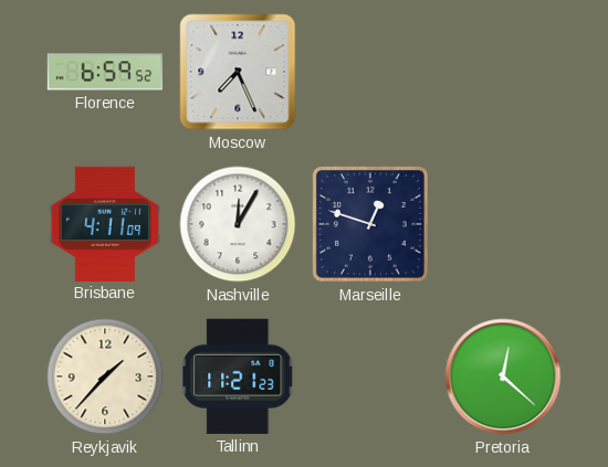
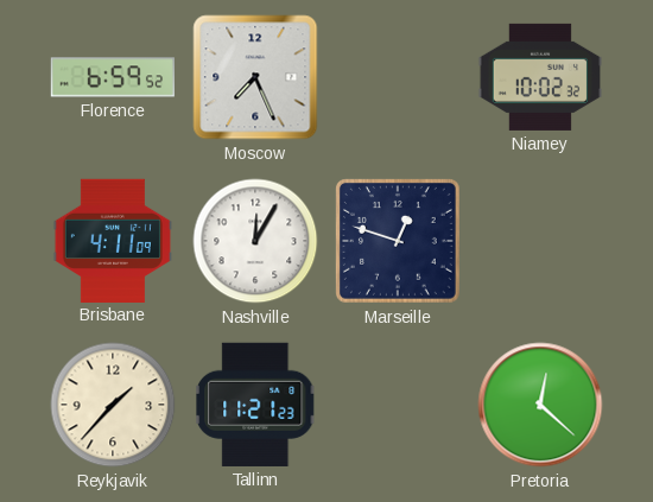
Niamey: none -> 10:02 (539, 77)
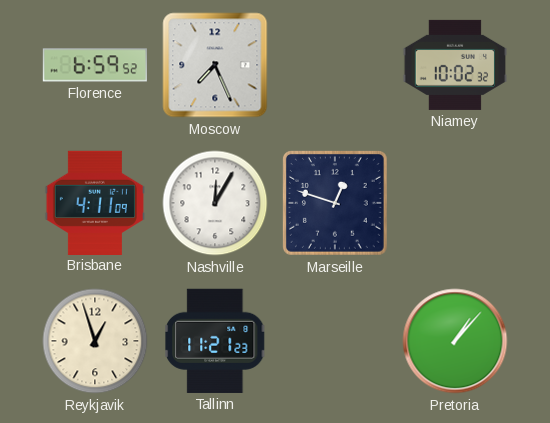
Reykjavik: 1:37 -> 12:57 (95, 341)
Pretoria: 12:22 -> 1:07 (455, 341)
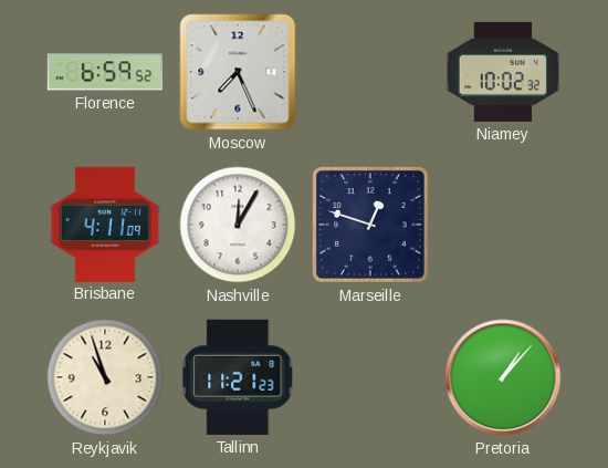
Reykjavik: 12:57 -> 10:57 (105, 377)
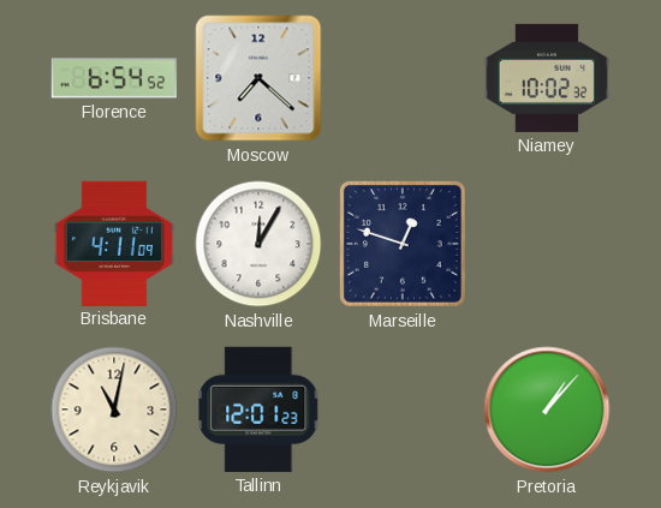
Florence: 6:59 -> 6:54 (113, 78)
Moscow: 7:26 -> 7:22 (258, 78)
Reykjavik: 10:57 -> 11:02 (114, 410)
Tallinn: 11:21 -> 12:01 (258, 410)
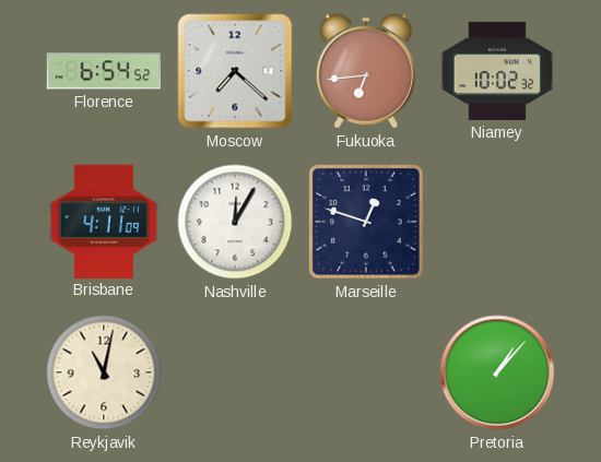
Fukuoka: none -> 6:44 (366, 71)
Tallinn: 12:01 -> none (258, 410)
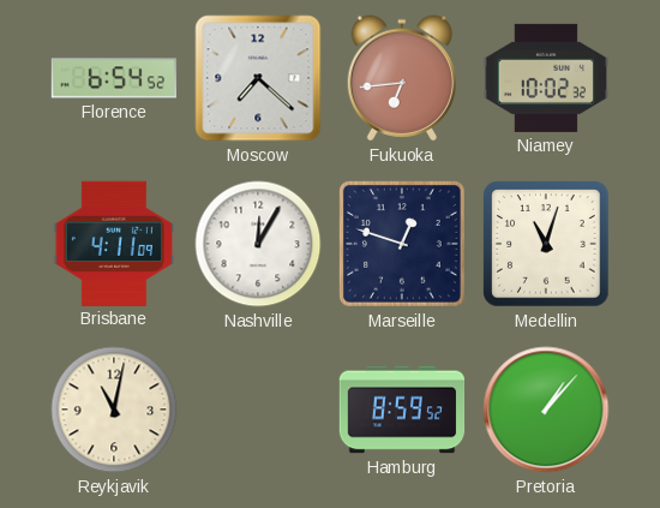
Medellin: none -> 11:03 (546, 244)
Hamburg: none -> 8:59 (402, 410)
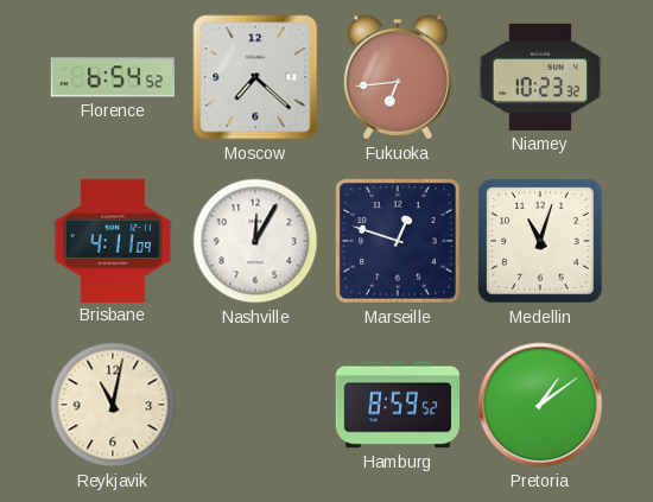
Niamey: 10:02 -> 10:23 (539, 77)
Pretoria: 1:07 -> 1:09 (540, 405)
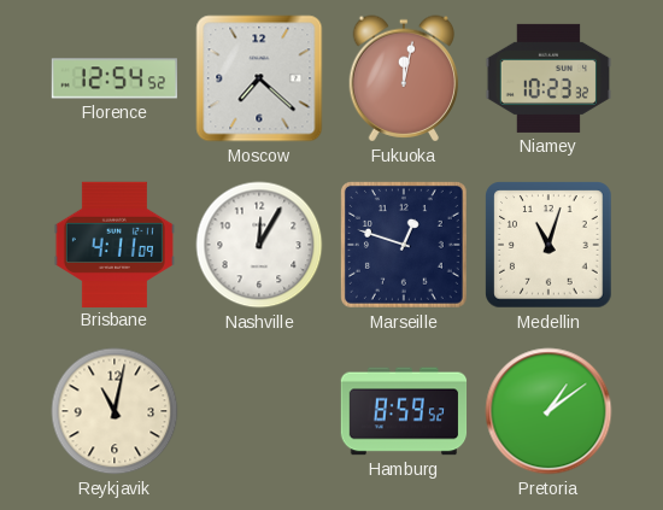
Florence: 6:54 -> 12:54 (113, 78)
Fukuoka: 6:44 -> 12:02 (404, 78)
